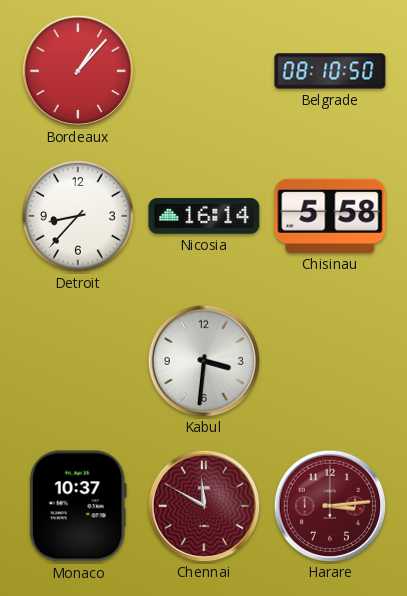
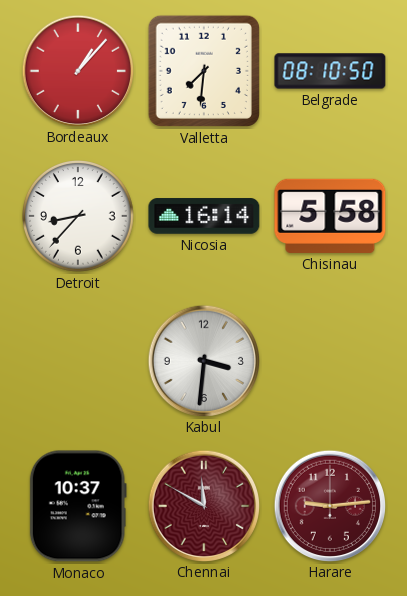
Valletta: none -> 7:31 (204, 71)
Harare: 3:14 -> 9:14 (329, 505)
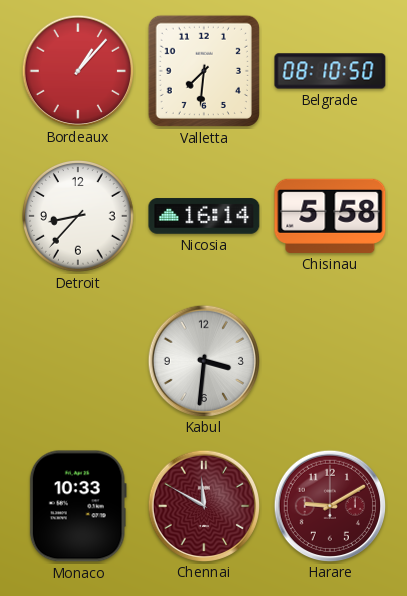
Monaco: 10:37 -> 10:33 (78, 506)
Harare: 9:14 -> 9:10 (329, 505)
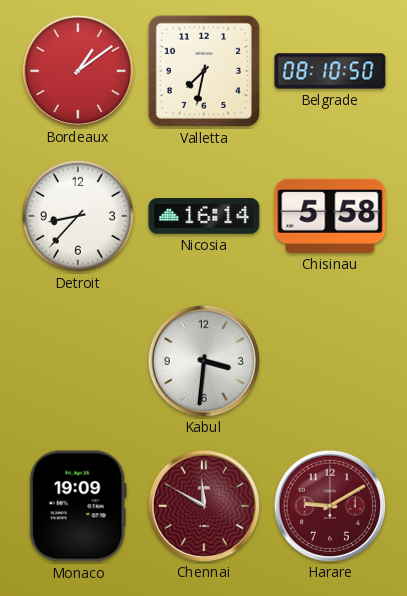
Bordeaux: 1:07 -> 1:09 (77, 70)
Valletta: 7:31 -> 7:32 (204, 71)
Monaco: 10:33 -> 19:09 (78, 506)
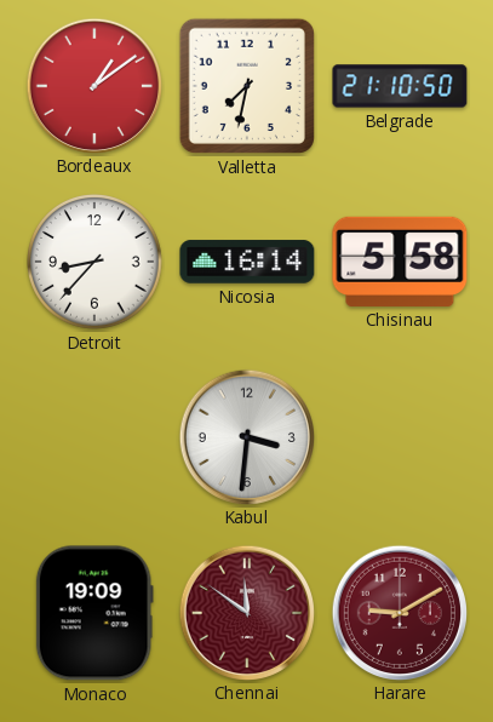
Belgrade: 08:10 -> 21:10 (400, 86)
Chennai: 11:50 -> 11:51 (246, 612)
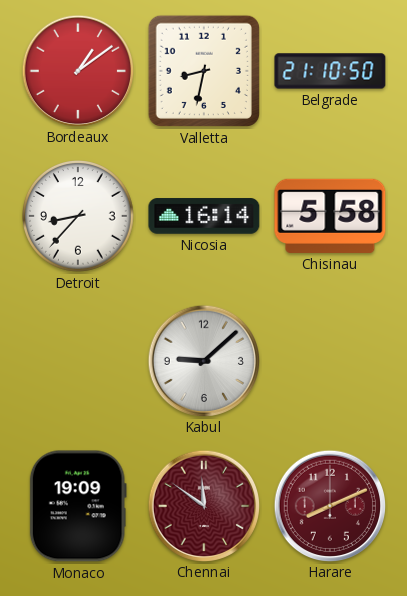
Valletta: 7:32 -> 8:32 (204, 71)
Kabul: 3:31 -> 9:08 (203, 360)
Harare: 9:10 -> 8:11 (329, 505)
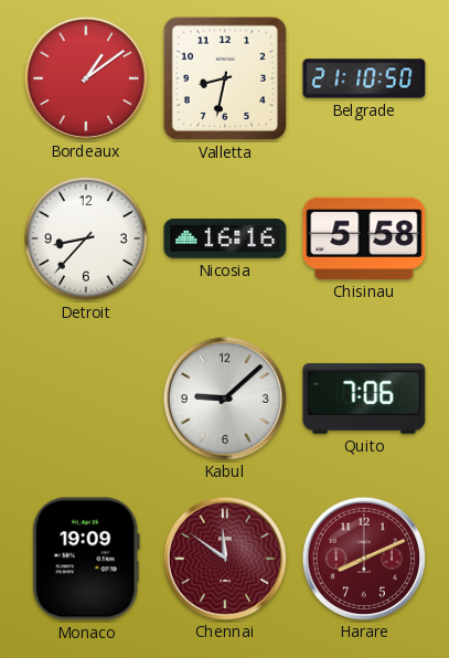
Nicosia: 16:14 -> 16:16 (225, 238)
Quito: none -> 7:06 (364, 399)
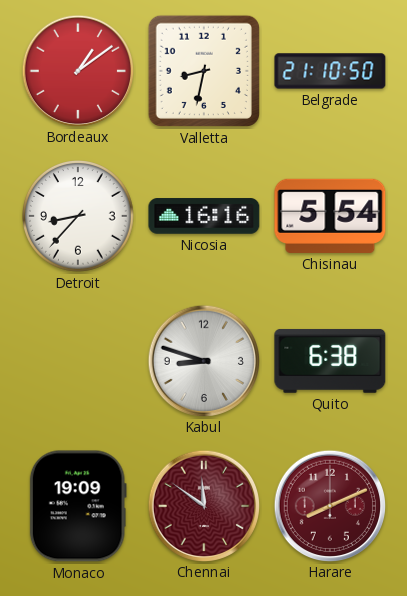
Chisinau: 5:58 -> 5:54 (330, 216)
Kabul: 9:08 -> 8:48 (203, 360)
Quito: 7:06 -> 6:38 (330, 361)
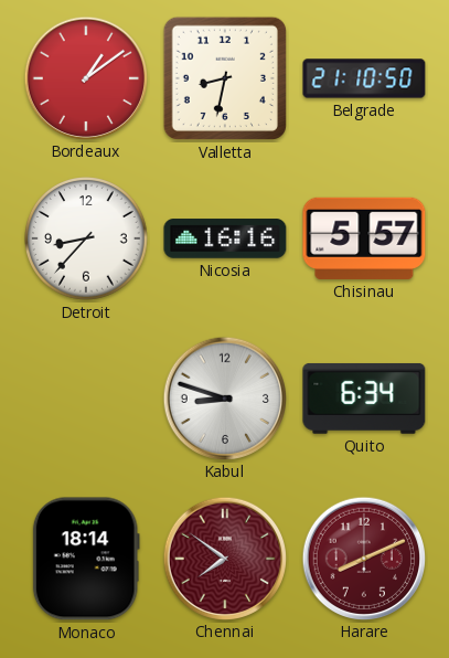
Chisinau: 5:54 -> 5:57 (364, 238)
Quito: 6:38 -> 6:34 (364, 399)
Monaco: 19:09 -> 18:14 (86, 559)
Chennai: 11:51 -> 7:51 (224, 558)
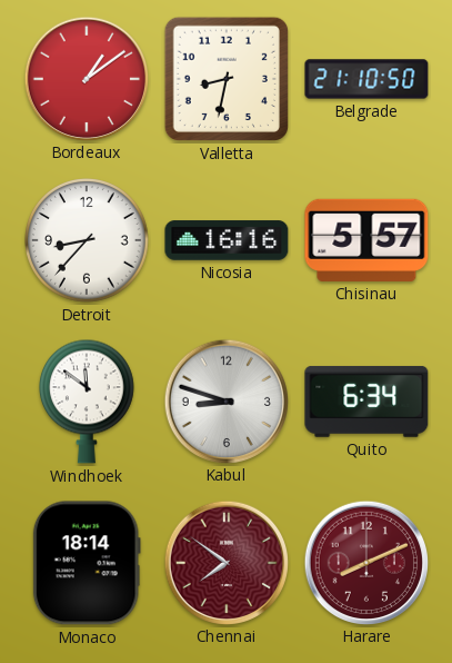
Windhoek: none -> 11:51 (87, 402)
